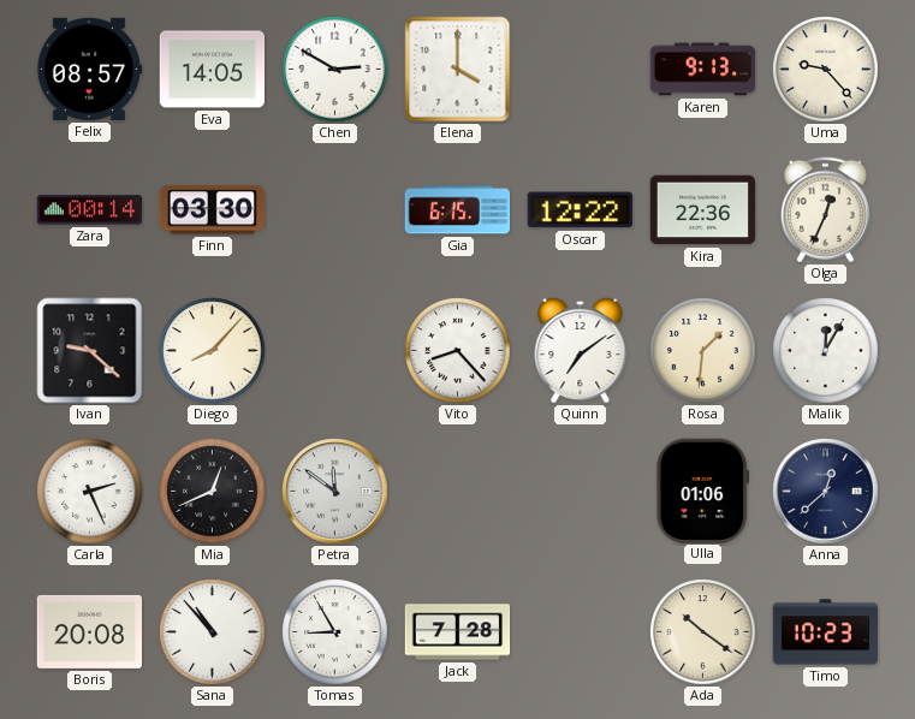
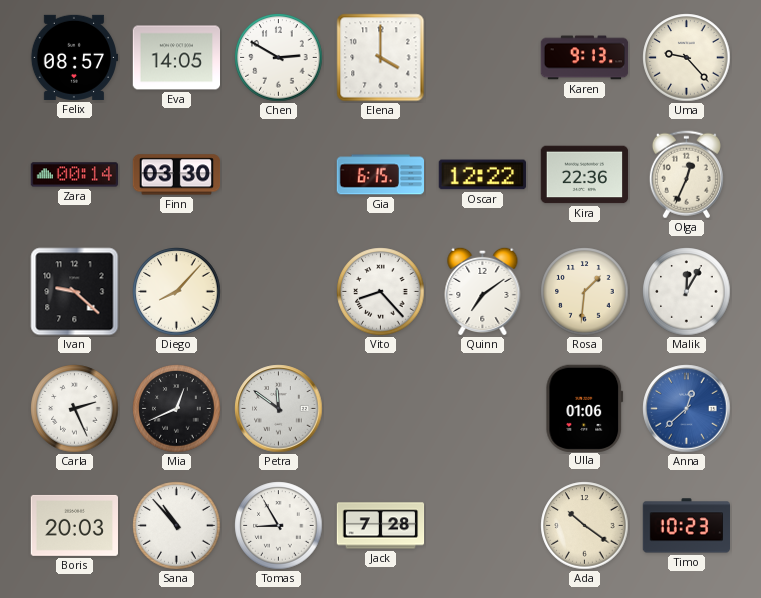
Anna dial: navy -> blue (687, 409)
Boris: 20:08 -> 20:03 (74, 525)
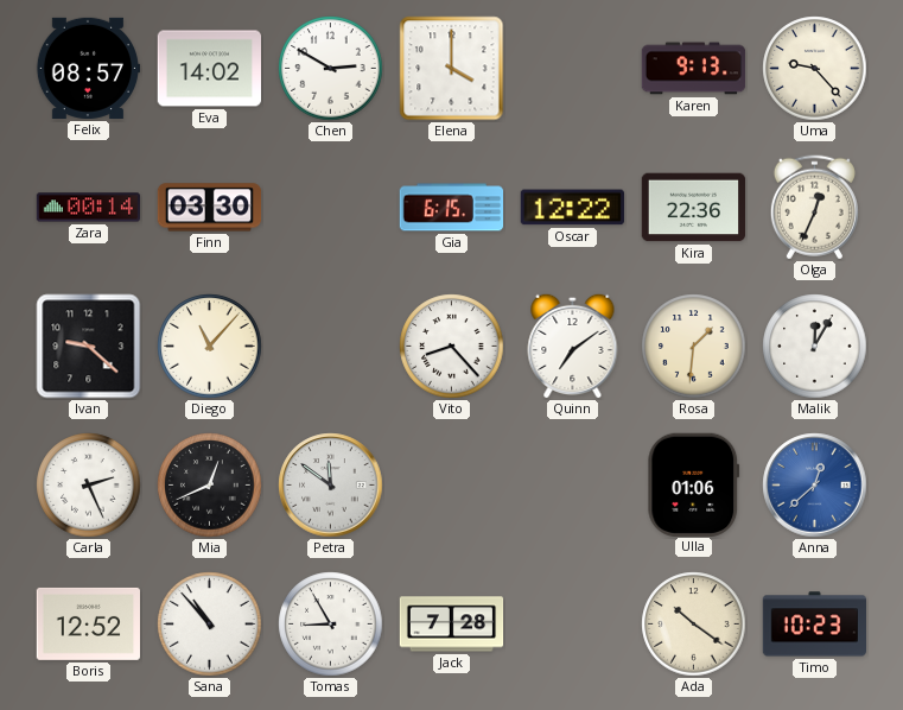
Eva: 14:05 -> 14:02 (210, 69)
Diego: 8:07 -> 11:07 (210, 347)
Boris: 20:03 -> 12:52 (88, 623)
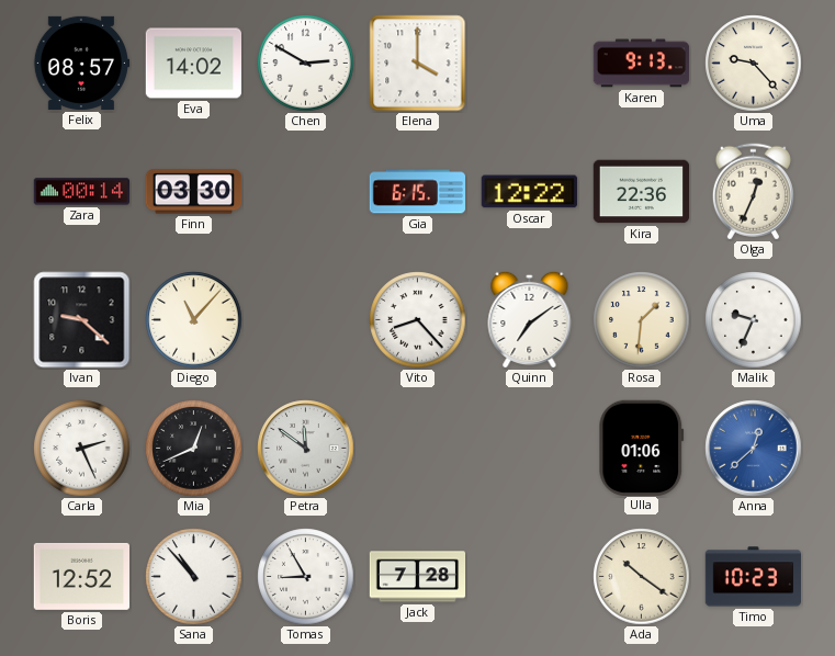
Malik: 12:05 -> 9:34 (754, 320)
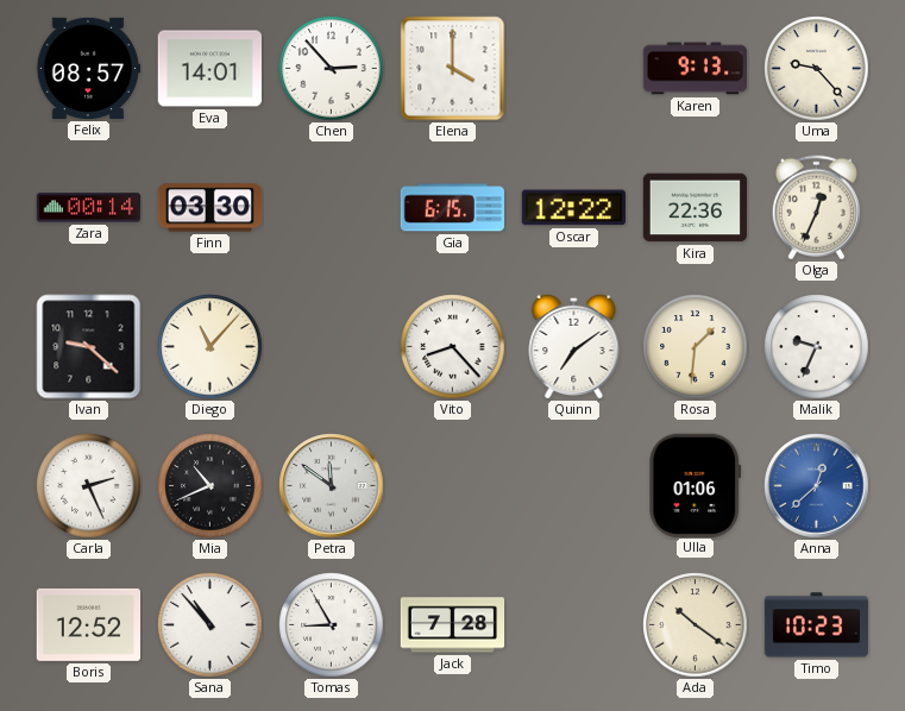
Eva: 14:02 -> 14:01 (210, 69)
Chen: 2:50 -> 2:53 (332, 69)
Mia: 12:41 -> 10:41 (210, 486)
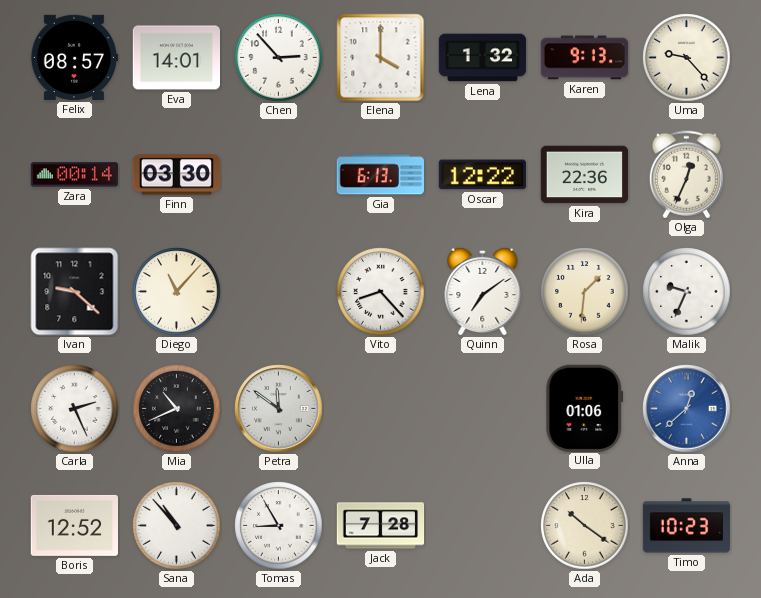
Lena: none -> 1:32 (483, 58)
Gia: 6:15 -> 6:13 (381, 175)
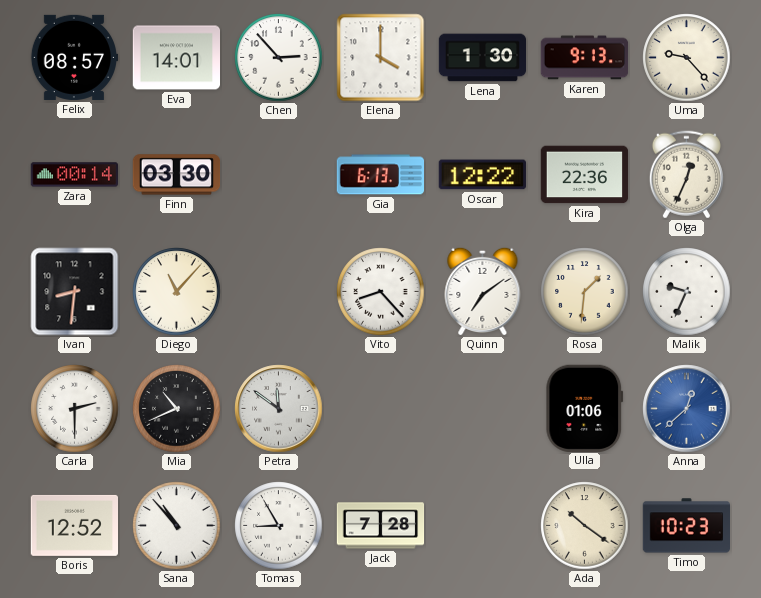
Lena: 1:32 -> 1:30 (483, 58)
Ivan: 9:22 -> 8:31 (75, 292)
Carla: 2:26 -> 2:30 (75, 409)
